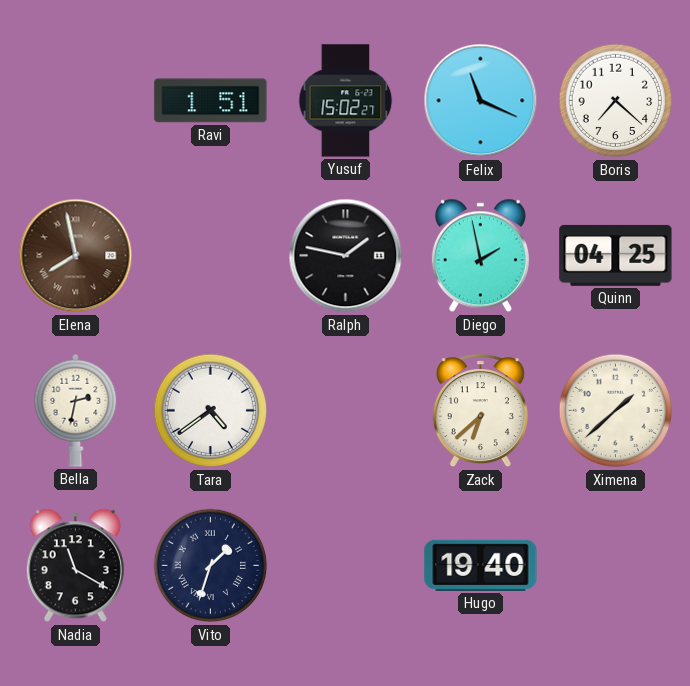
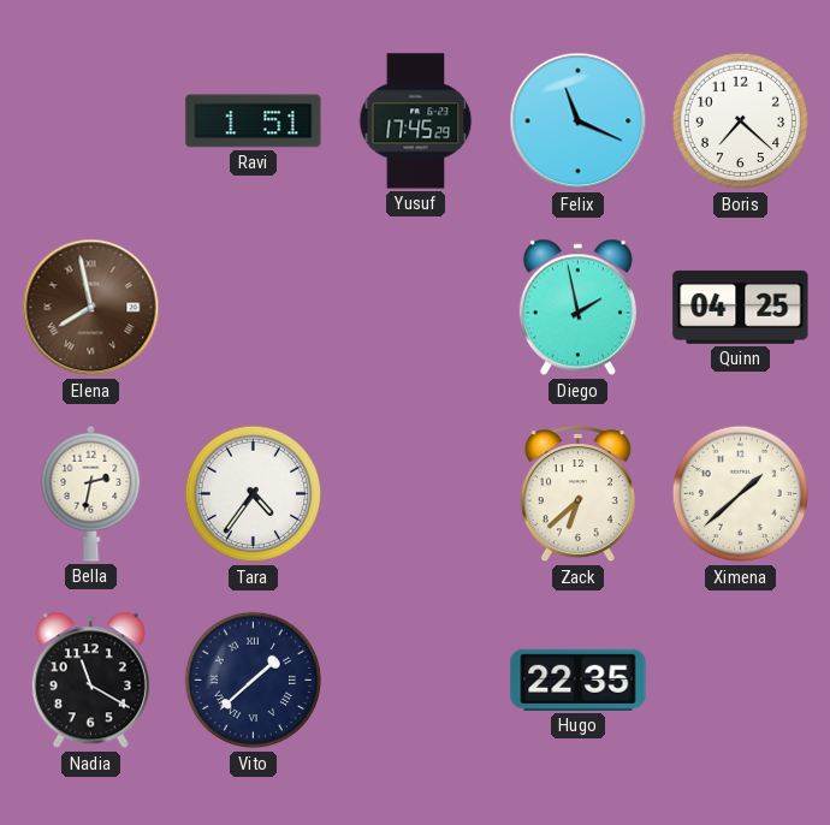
Yusuf: 15:02 -> 17:45 (416, 121)
Ralph: 1:47 -> none (346, 256)
Tara: 4:39 -> 4:36 (254, 494)
Vito: 1:33 -> 1:38 (254, 681)
Hugo: 19:40 -> 22:35 (579, 679)
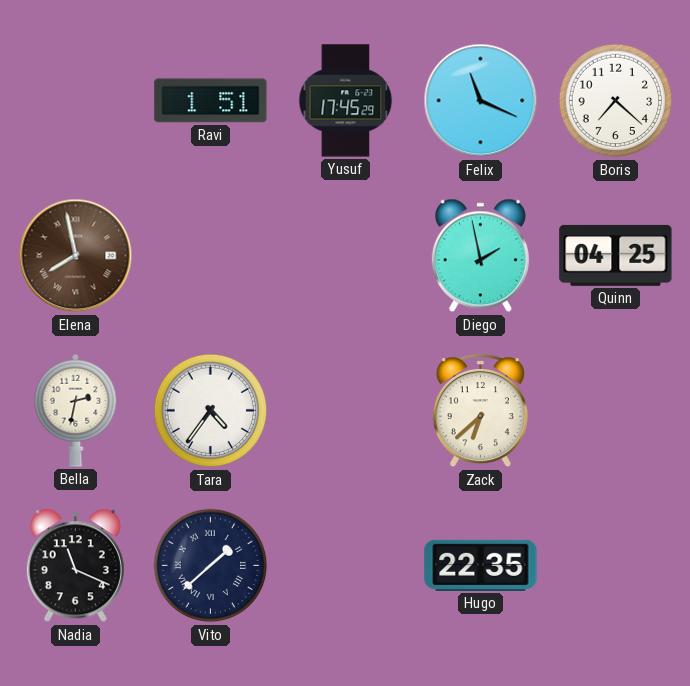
Ximena: 1:38 -> none (741, 494)
Nadia: 11:20 -> 11:19 (75, 566)
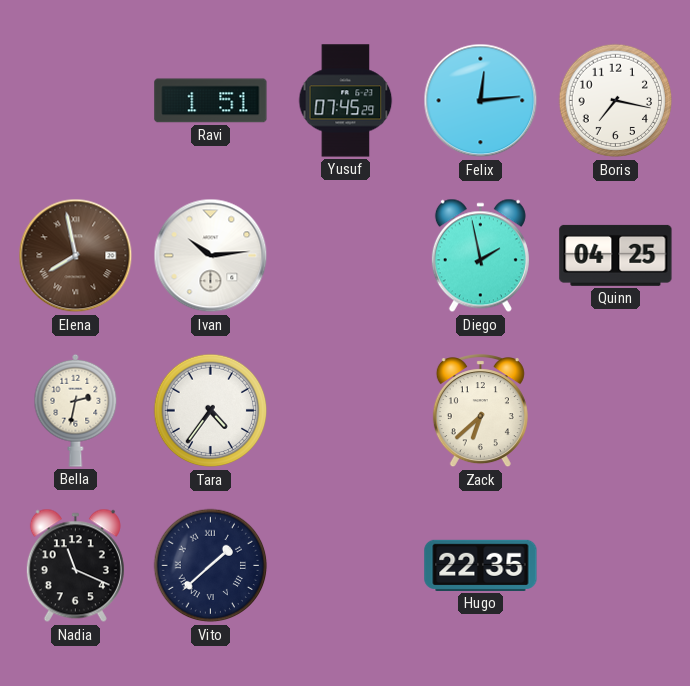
Yusuf: 17:45 -> 07:45 (346, 101)
Felix: 11:19 -> 12:14 (481, 101)
Boris: 7:22 -> 7:17 (616, 101)
Ivan: none -> 10:14 (211, 256)
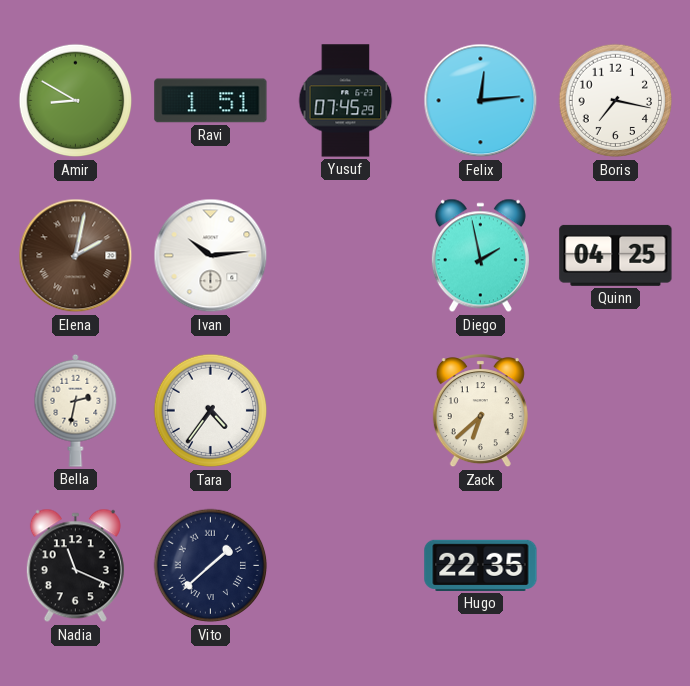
Amir: none -> 8:50 (76, 101)
Elena: 7:58 -> 2:02 (76, 256)
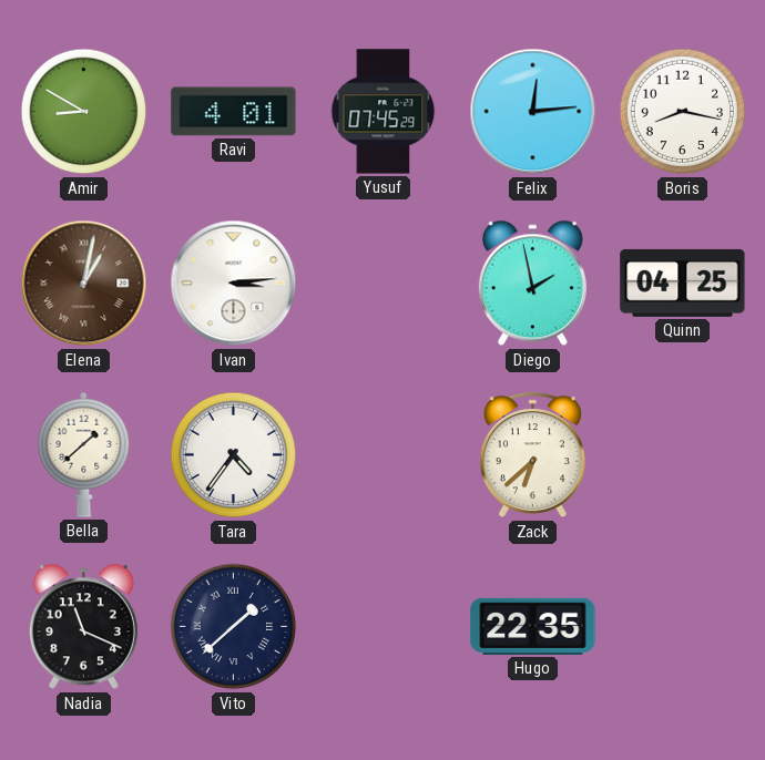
Ravi: 1:51 -> 4:01 (234, 112)
Boris: 7:17 -> 8:17 (683, 112)
Elena: 2:02 -> 1:02 (84, 284)
Ivan: 10:14 -> 3:14 (234, 284)
Bella: 2:32 -> 1:38 (84, 454)
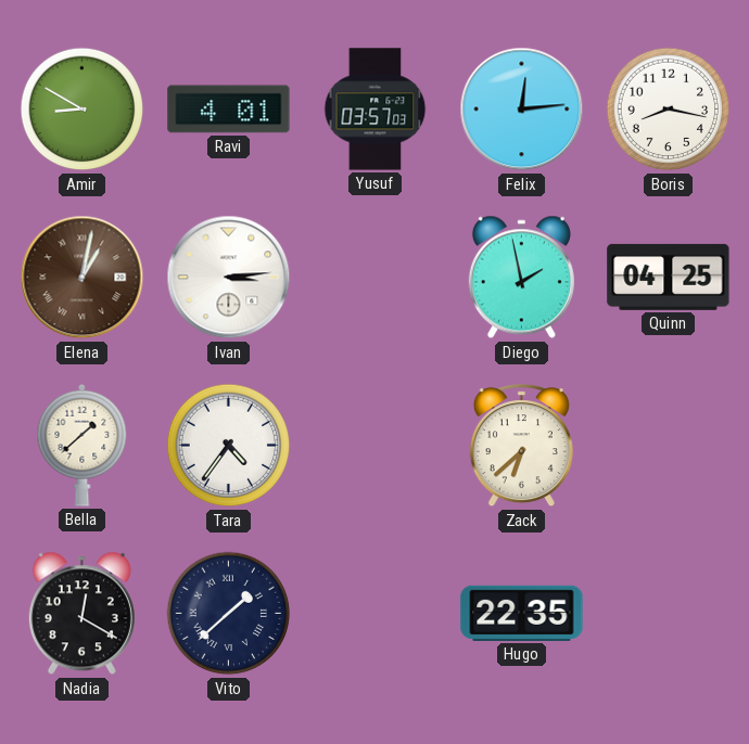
Yusuf: 07:45 -> 03:57 (376, 110)
Nadia: 11:19 -> 12:20 (81, 614)
